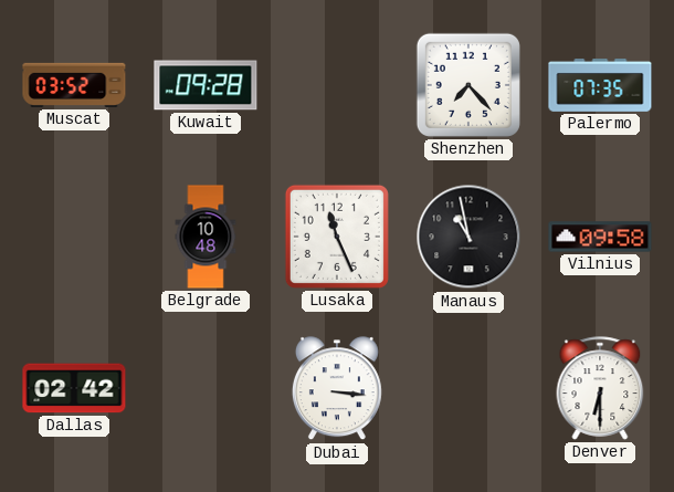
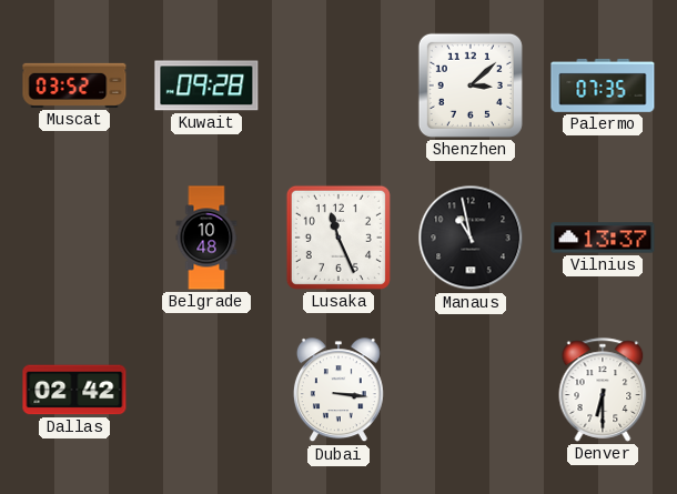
Shenzhen: 7:23 -> 3:08 (471, 85)
Vilnius: 09:58 -> 13:37 (603, 238)
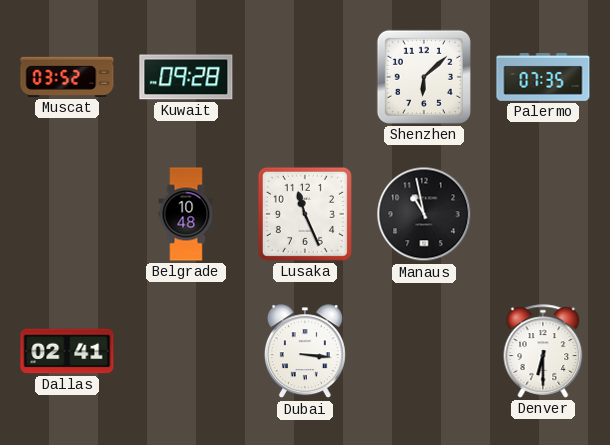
Shenzhen: 3:08 -> 6:08 (424, 77)
Vilnius: 13:37 -> none (603, 238)
Dallas: 02:42 -> 02:41 (67, 351)
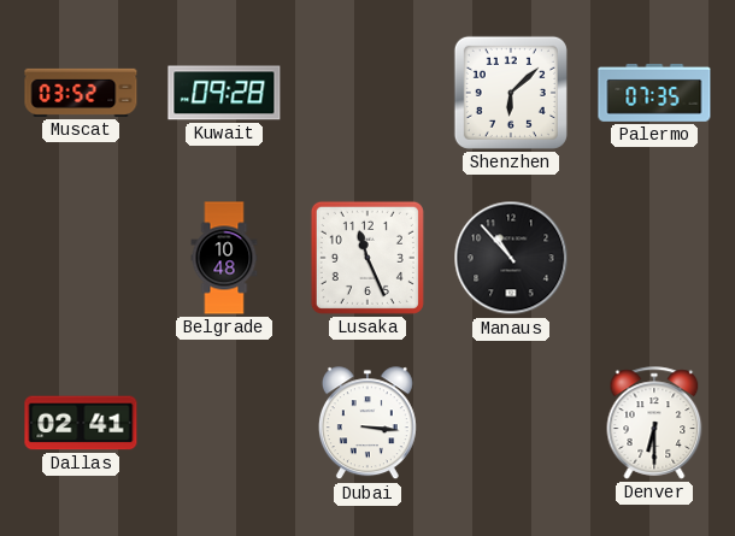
Manaus: 10:58 -> 10:53 (511, 258)
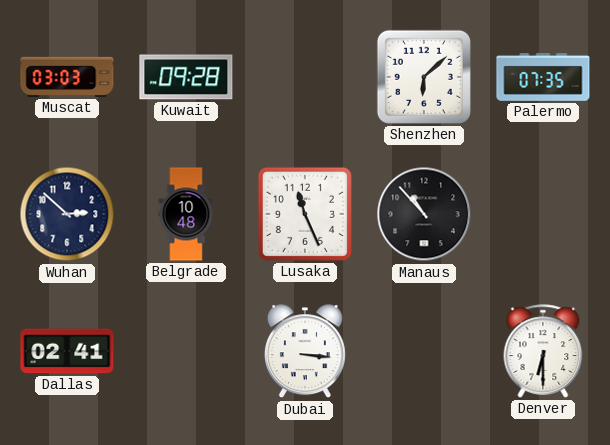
Muscat: 03:52 -> 03:03 (67, 77)
Wuhan: none -> 2:52 (67, 214)
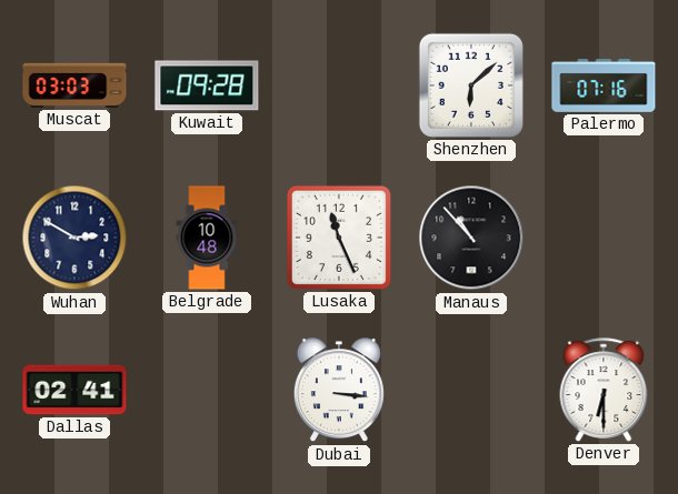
Palermo: 07:35 -> 07:16 (604, 87)
Wuhan: 2:52 -> 2:50 (74, 238)
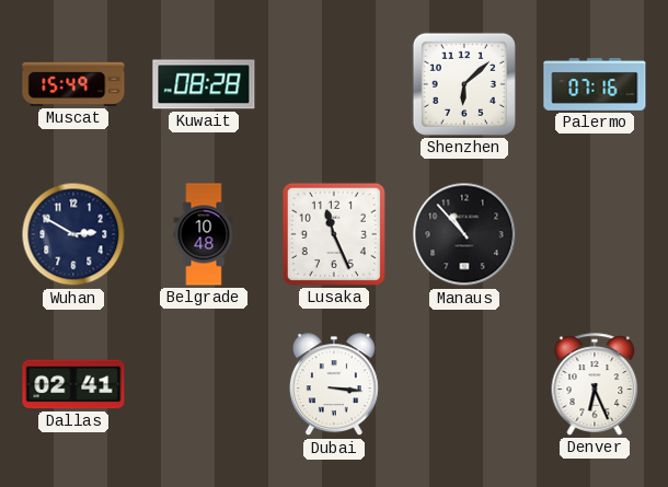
Muscat: 03:03 -> 15:49 (73, 84)
Kuwait: 09:28 -> 08:28 (204, 84)
Denver: 6:30 -> 6:26 (595, 384)
